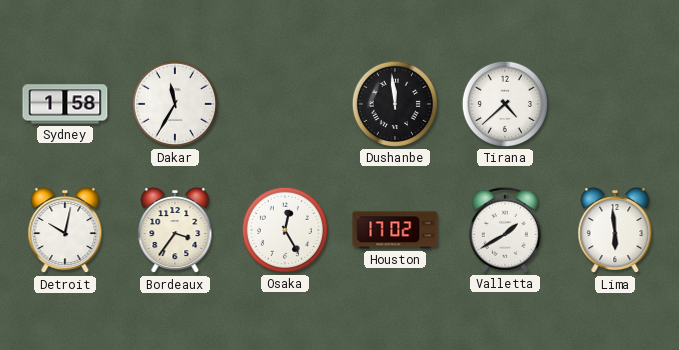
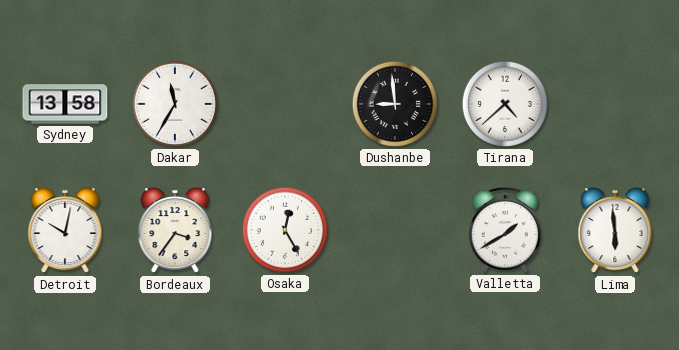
Sydney: 1:58 -> 13:58 (65, 104)
Dushanbe: 11:59 -> 8:59 (395, 104)
Houston: 17:02 -> none (395, 230)
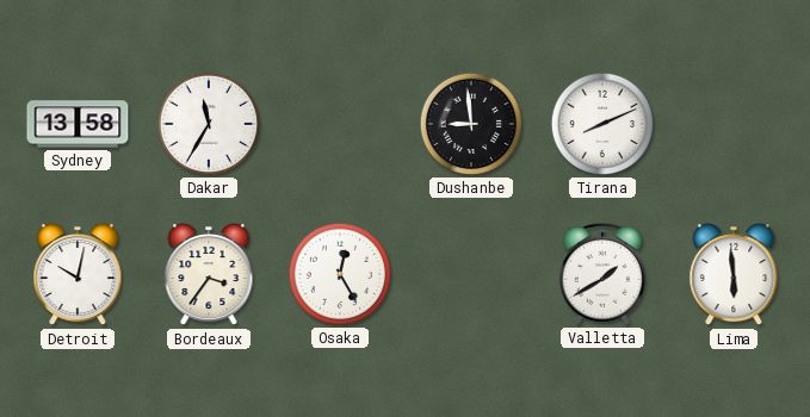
Tirana: 4:38 -> 8:11 (602, 124)
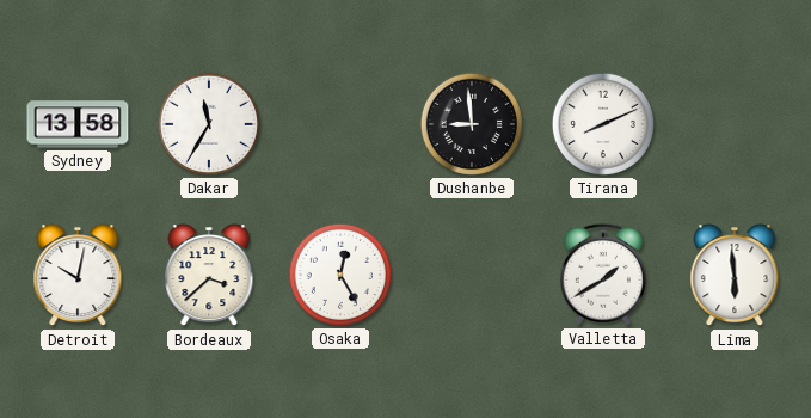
Bordeaux: 3:36 -> 3:38 (209, 276)
